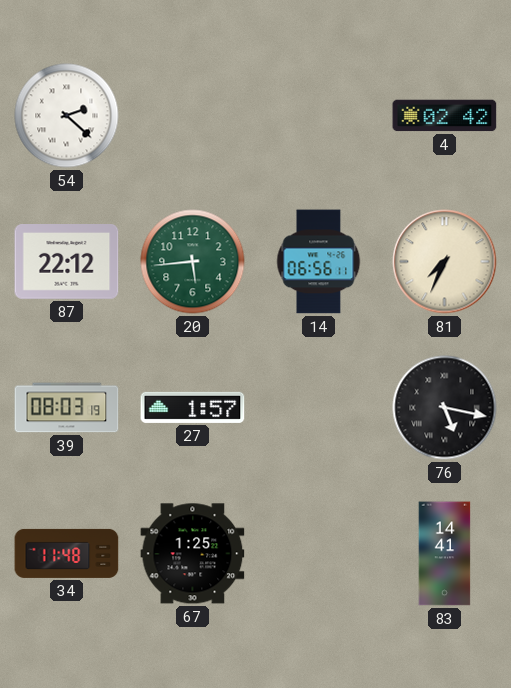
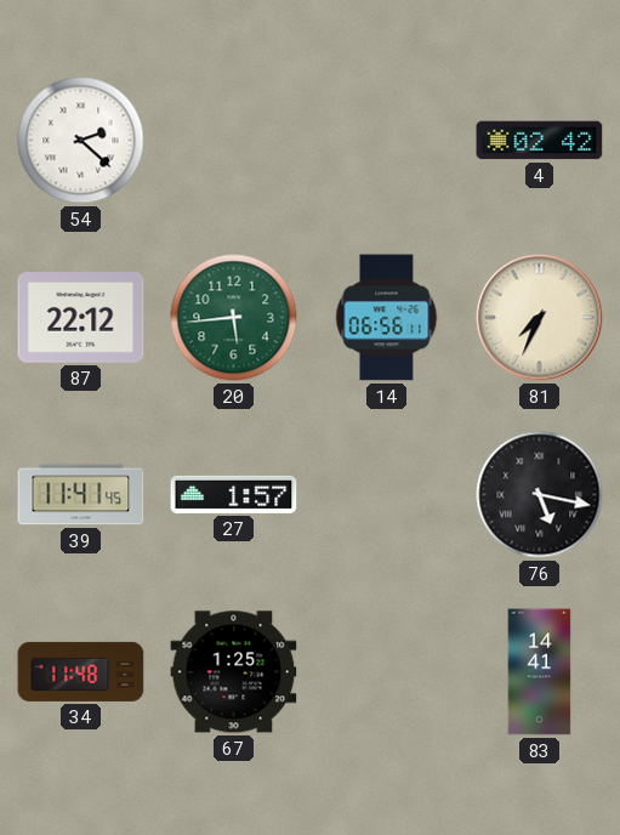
39: 08:03 -> 11:41 (81, 495)
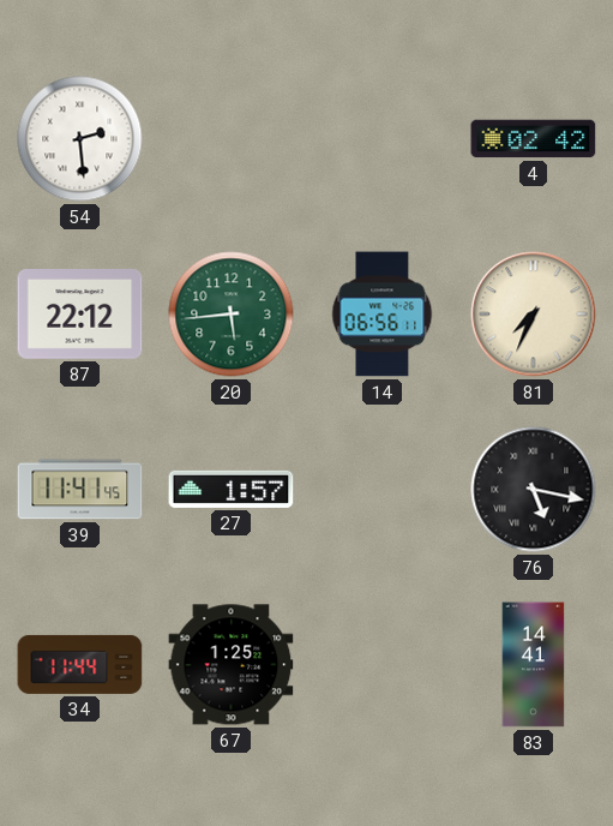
54: 2:22 -> 2:29 (80, 139)
34: 11:48 -> 11:44 (80, 664)
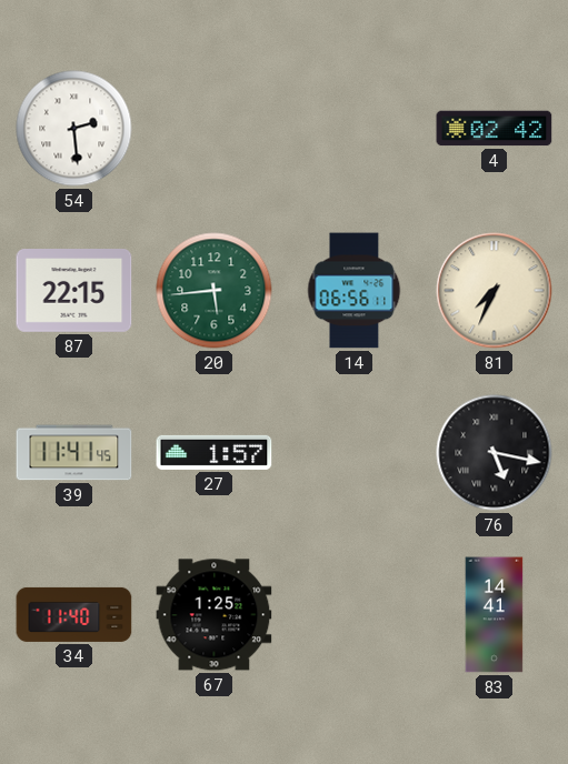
87: 22:12 -> 22:15 (74, 291)
34: 11:44 -> 11:40 (74, 614)
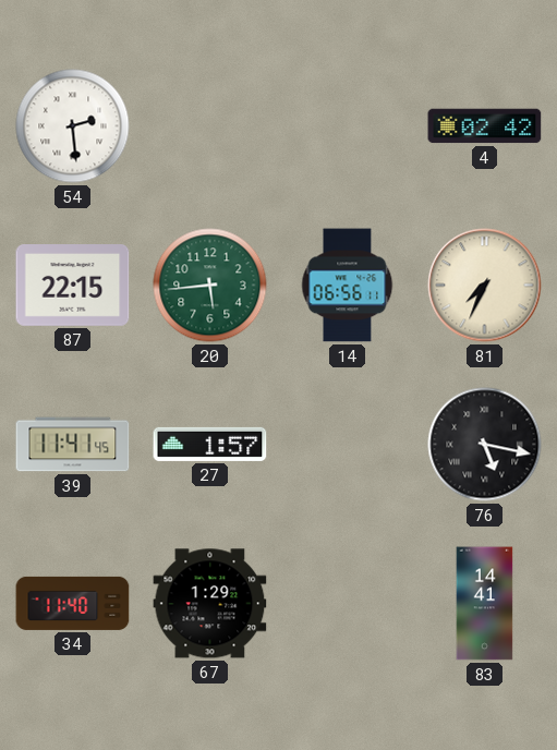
67: 1:25 -> 1:29 (210, 604)
